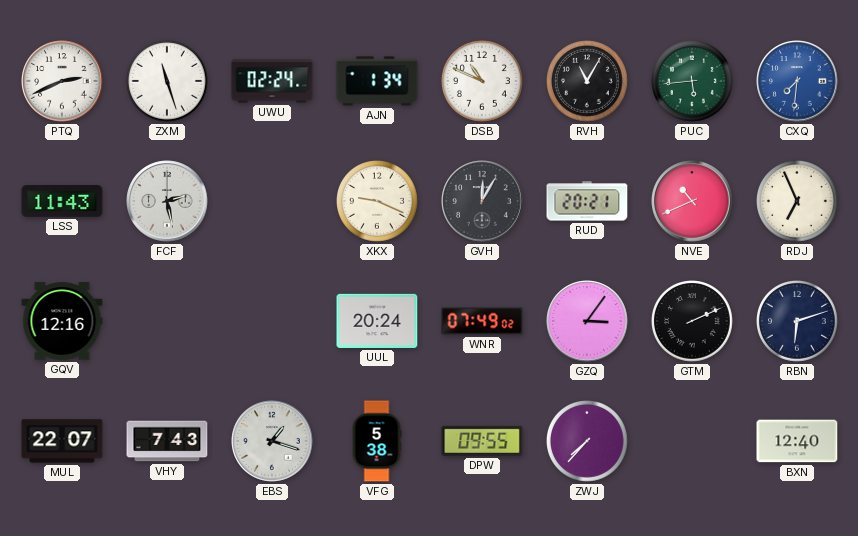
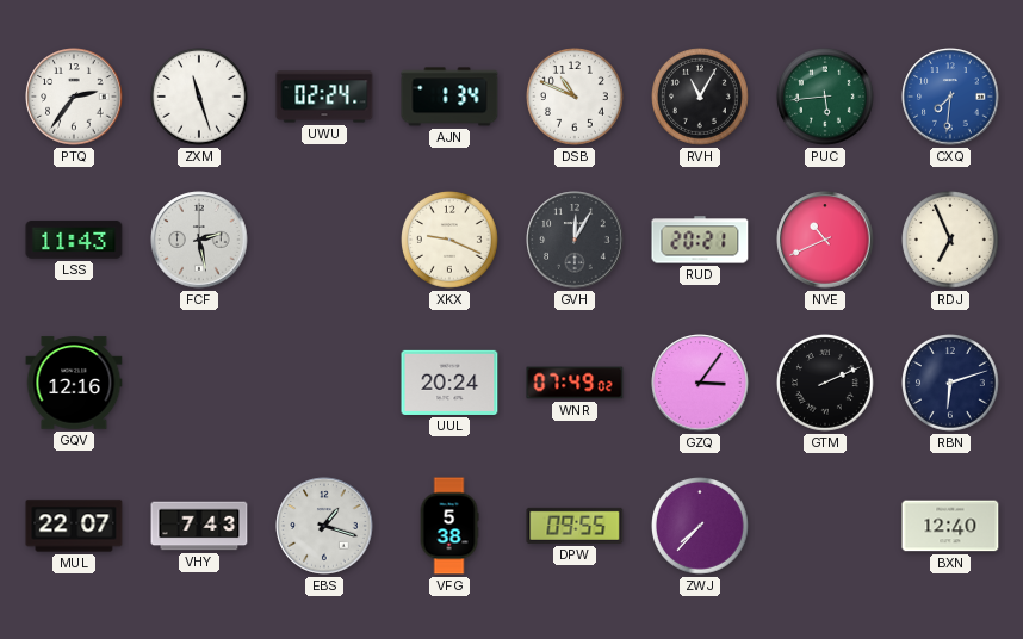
PTQ: 2:41 -> 2:36 (74, 97)
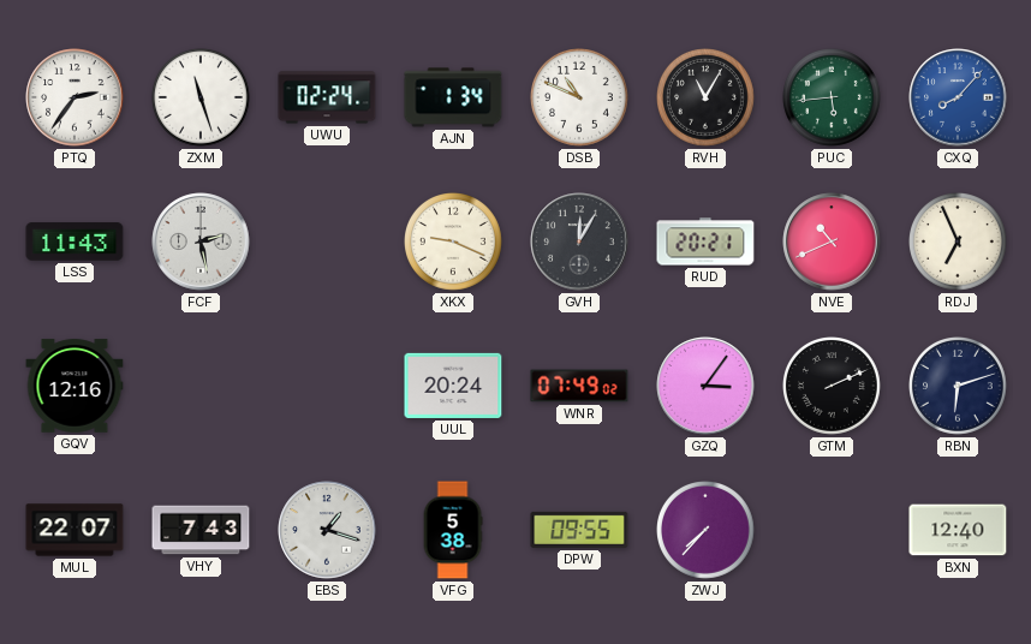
CXQ: 7:31 -> 8:07 (958, 97)
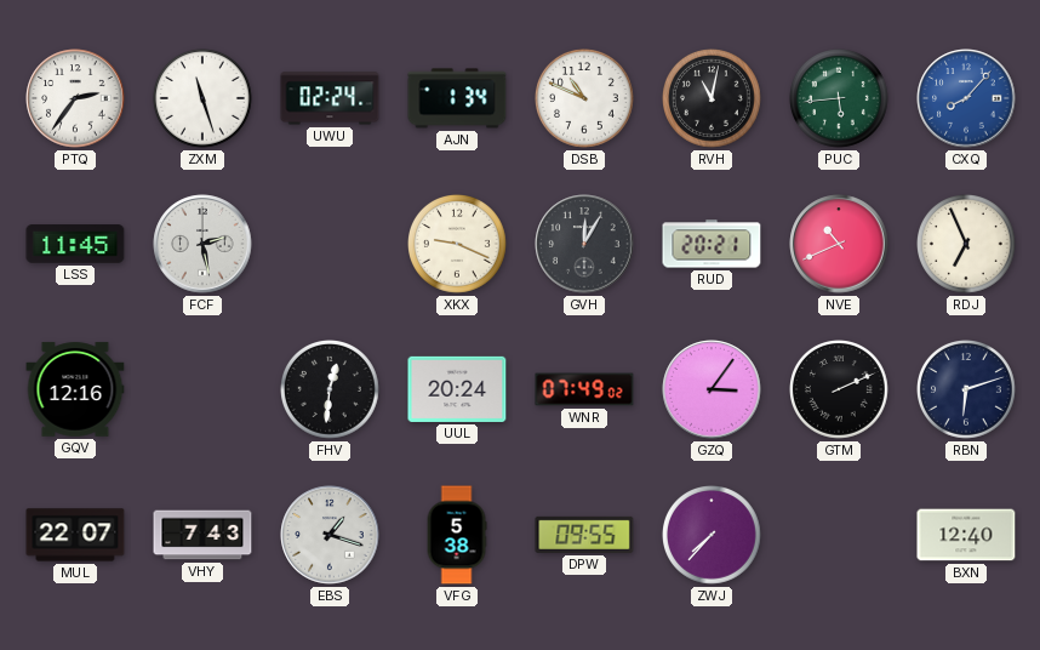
RVH: 11:05 -> 11:02 (713, 99)
LSS: 11:43 -> 11:45 (75, 244)
FHV: none -> 12:31 (331, 390)
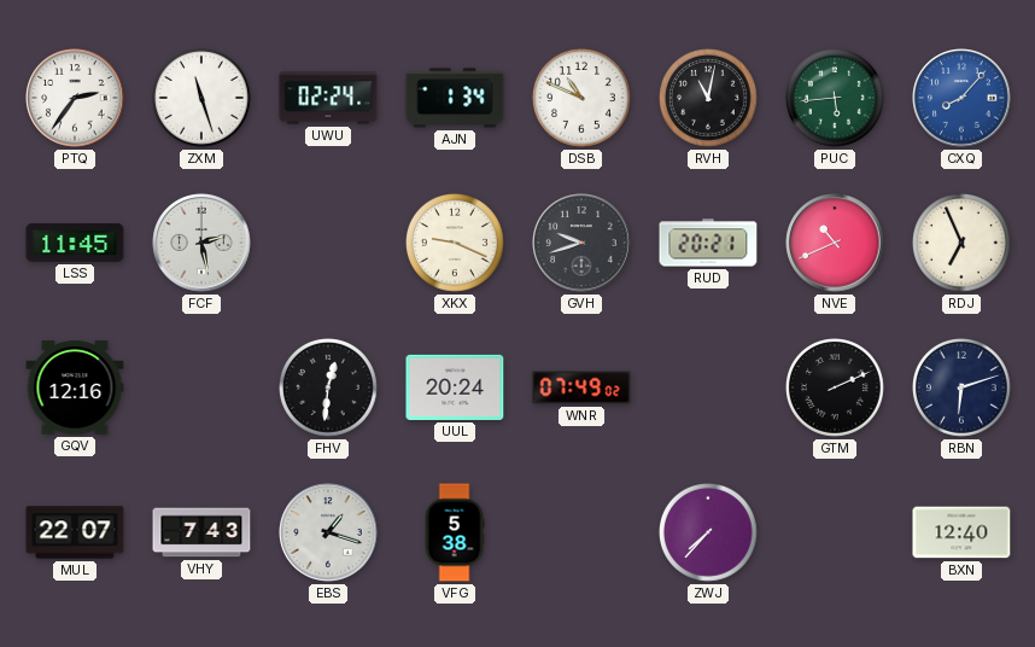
GVH: 12:05 -> 9:42 (581, 243)
GZQ: 3:06 -> none (712, 389)
DPW: 09:55 -> none (584, 535)
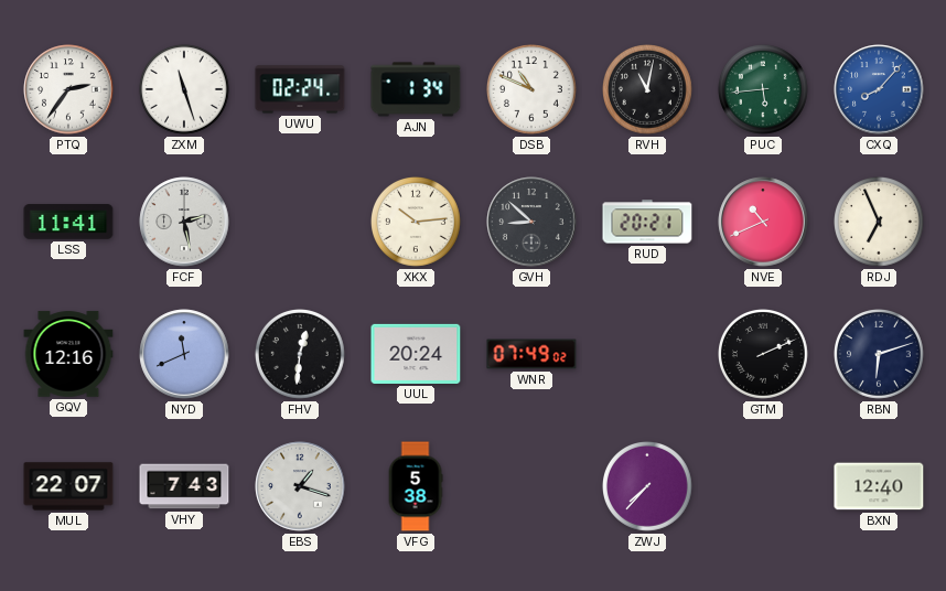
LSS: 11:45 -> 11:41 (68, 222)
XKX: 9:19 -> 10:14 (417, 223)
GVH: 9:42 -> 8:52 (531, 222)
NYD: none -> 11:41 (184, 354)
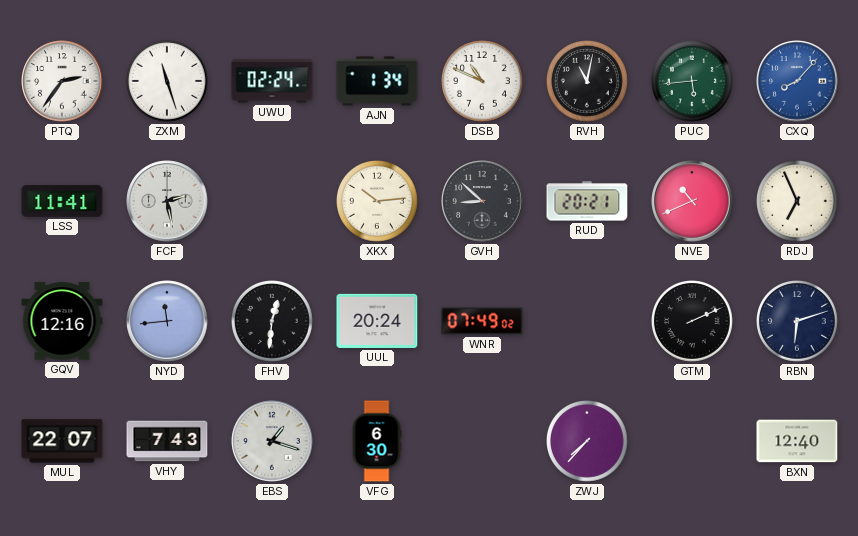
NYD: 11:41 -> 11:44 (167, 321)
VFG: 5:38 -> 6:30 (377, 441)
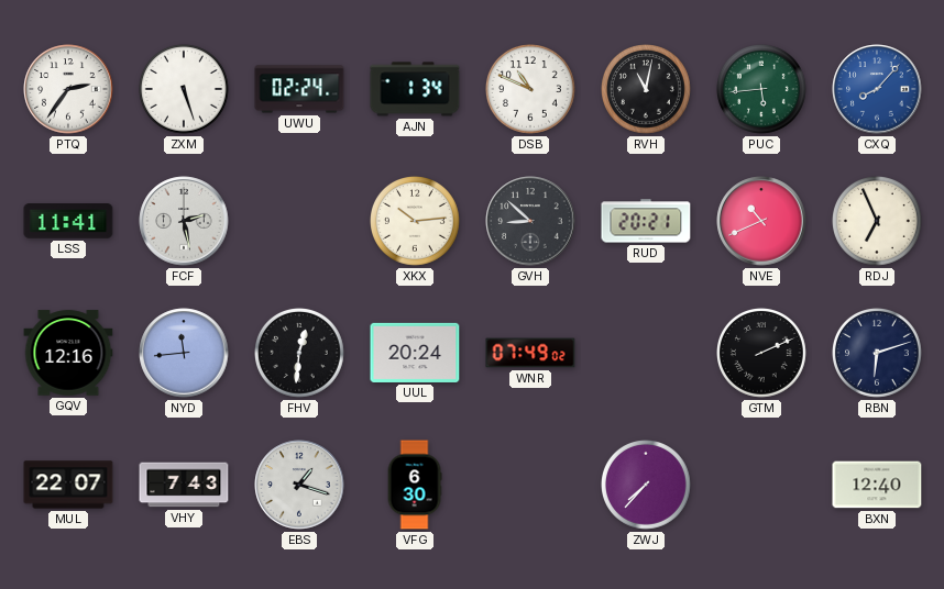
ZXM: 11:27 -> 5:27 (185, 90)
